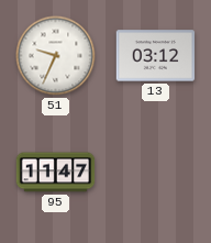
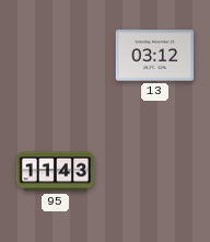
51: 9:34 -> none (56, 56)
95: 11:47 -> 11:43 (56, 172)
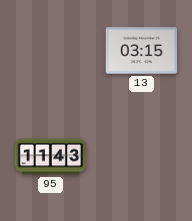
13: 03:12 -> 03:15 (142, 51)
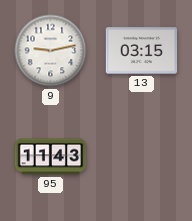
9: none -> 9:13 (51, 51)
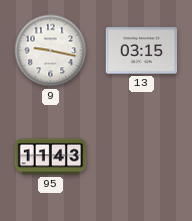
9: 9:13 -> 9:17 (51, 51)
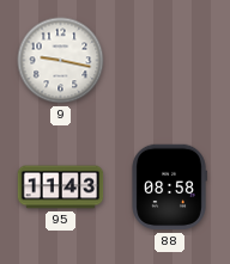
13: 03:15 -> none (142, 51)
88: none -> 08:58 (169, 188)
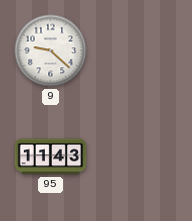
9: 9:17 -> 9:22 (51, 51)
88: 08:58 -> none (169, 188)
